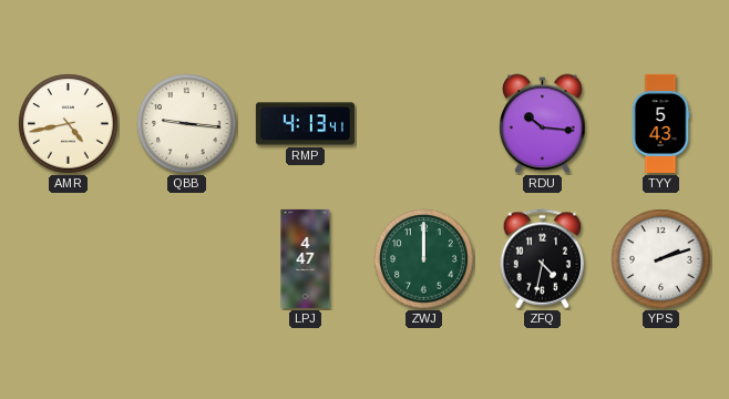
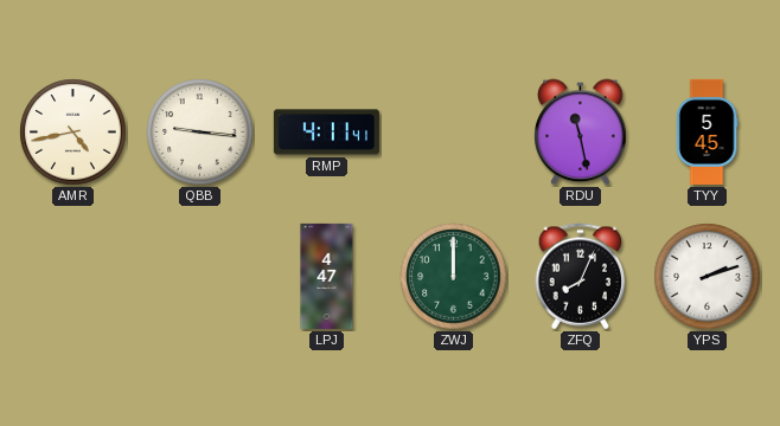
RMP: 4:13 -> 4:11 (326, 133)
RDU: 10:16 -> 11:28 (581, 133)
TYY: 5:43 -> 5:45 (707, 131)
ZFQ: 4:32 -> 8:04 (581, 277)
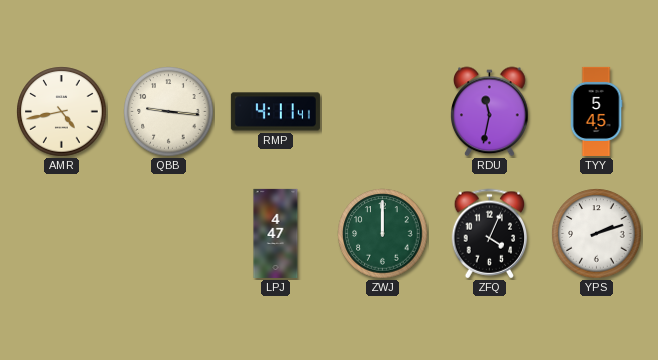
RDU: 11:28 -> 11:32 (490, 112)
ZFQ: 8:04 -> 4:04 (490, 234)
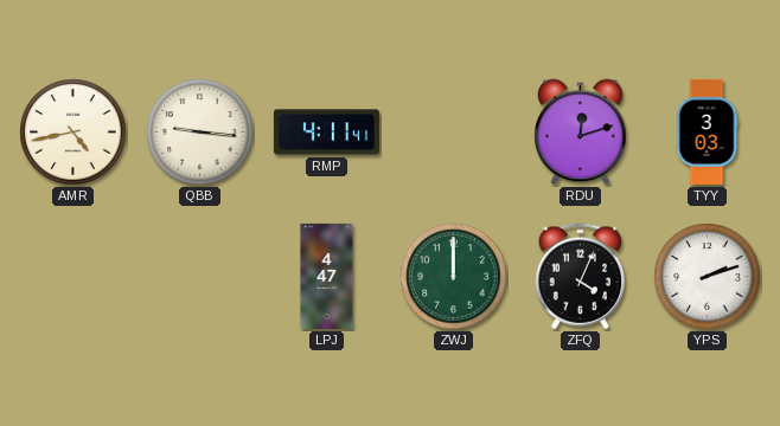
RDU: 11:32 -> 12:12 (581, 133)
TYY: 5:45 -> 3:03 (707, 131)
